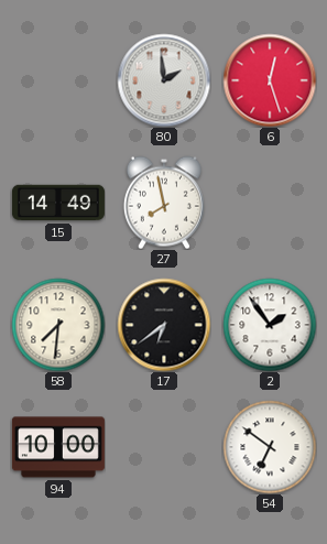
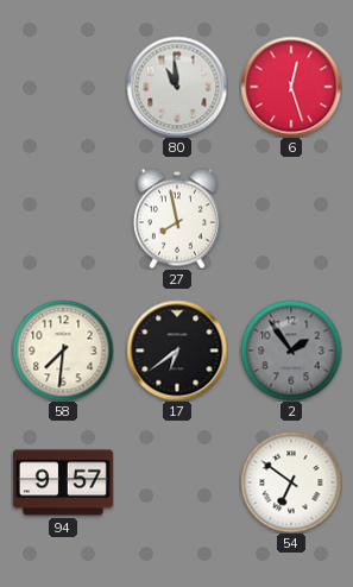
80: 1:59 -> 10:59 (177, 87)
15: 14:49 -> none (58, 203)
2 dial: white -> grey (291, 351)
94: 10:00 -> 9:57 (63, 482)
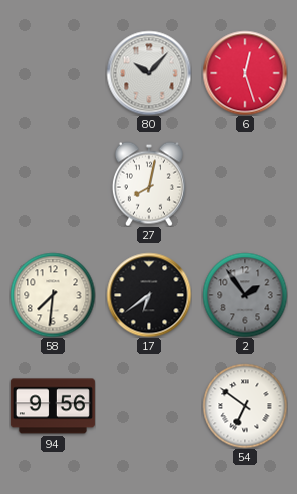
80: 10:59 -> 10:07 (149, 73)
27: 7:58 -> 8:02 (149, 184)
94: 9:57 -> 9:56 (53, 406)
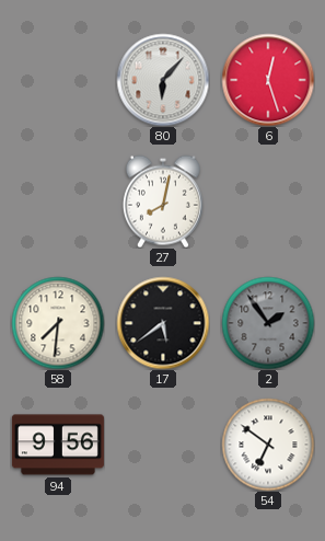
80: 10:07 -> 6:07 (163, 80)
17: 6:39 -> 5:39 (163, 323)
